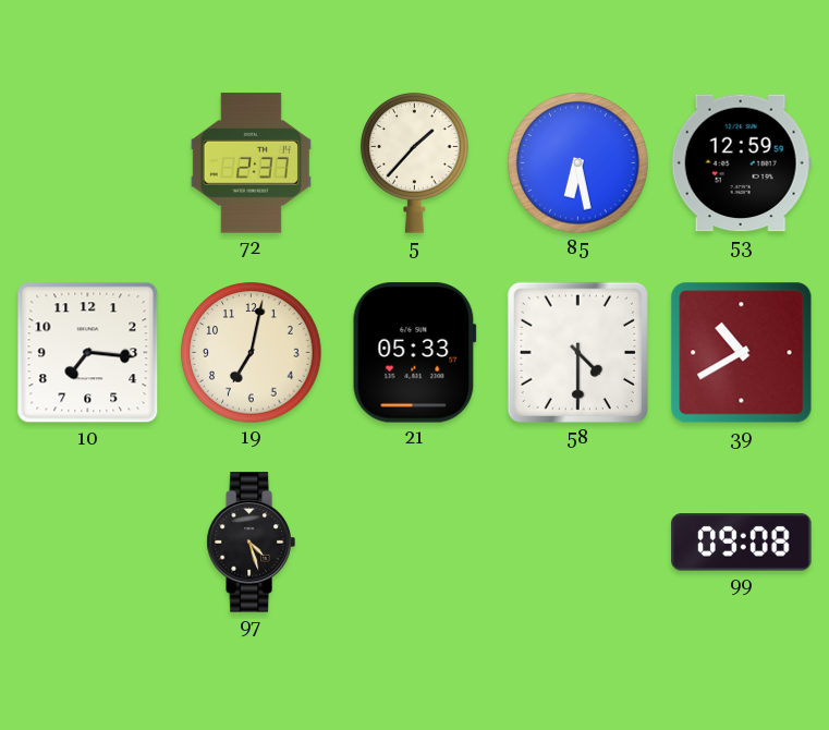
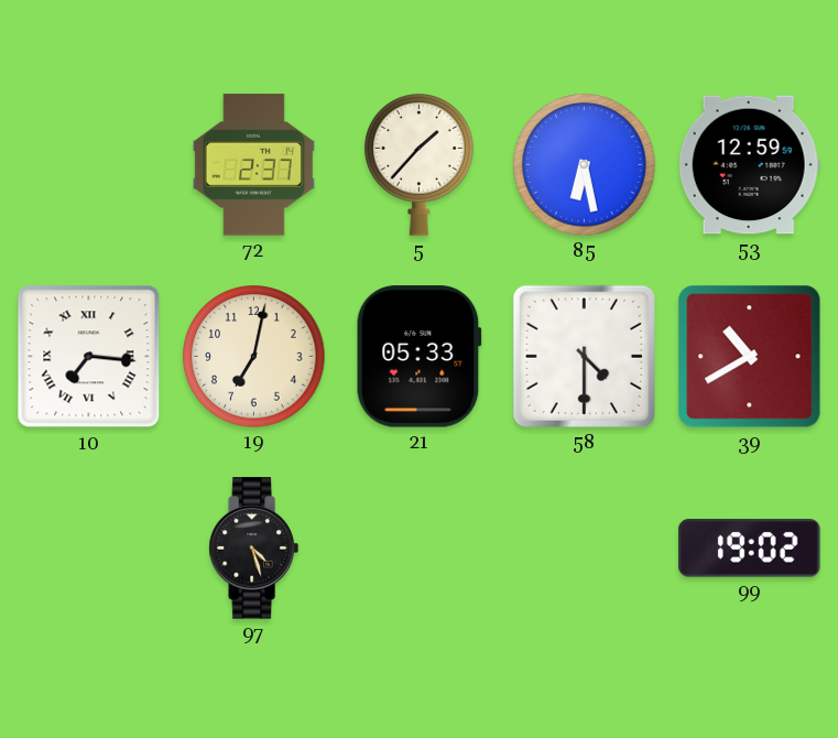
10 numerals: Arabic -> Roman (89, 357)
99: 09:08 -> 19:02 (750, 549)
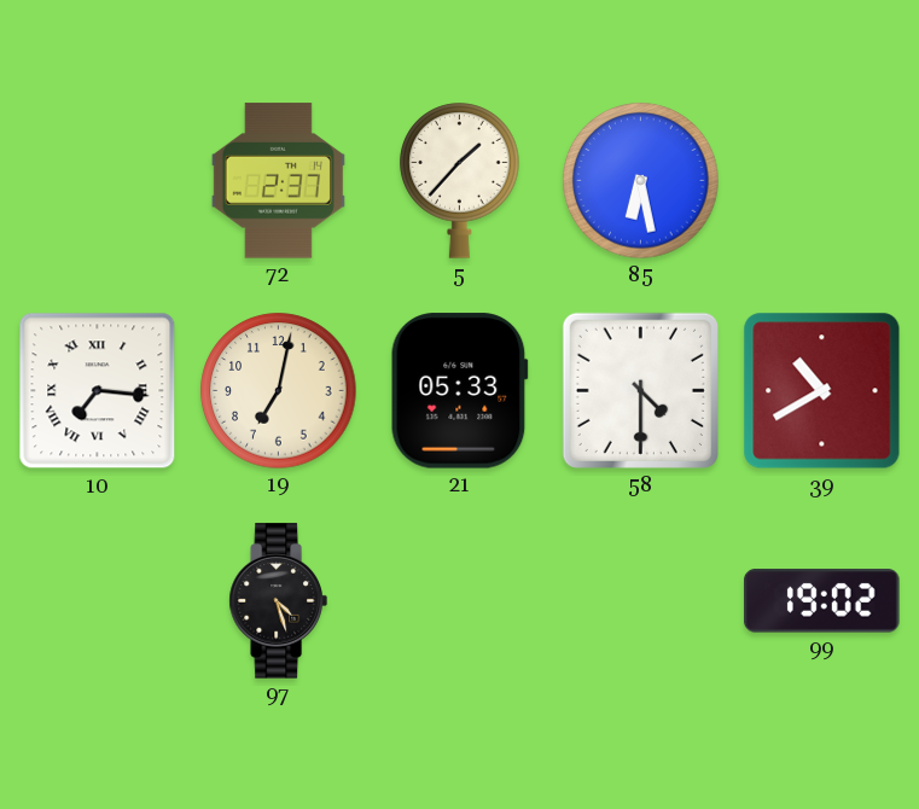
53: 12:59 -> none (749, 165)
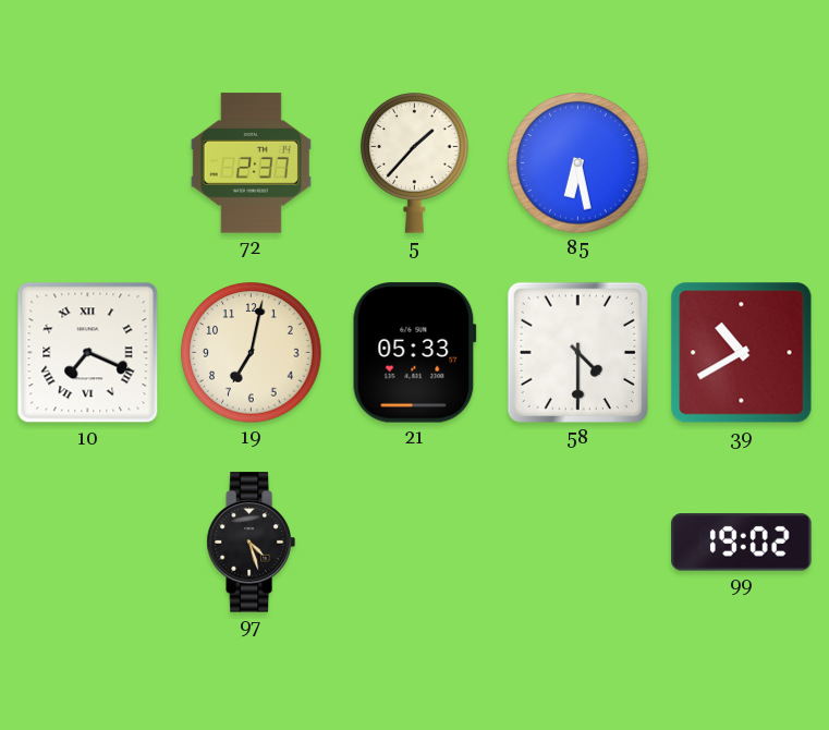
10: 7:16 -> 7:19 (88, 353)
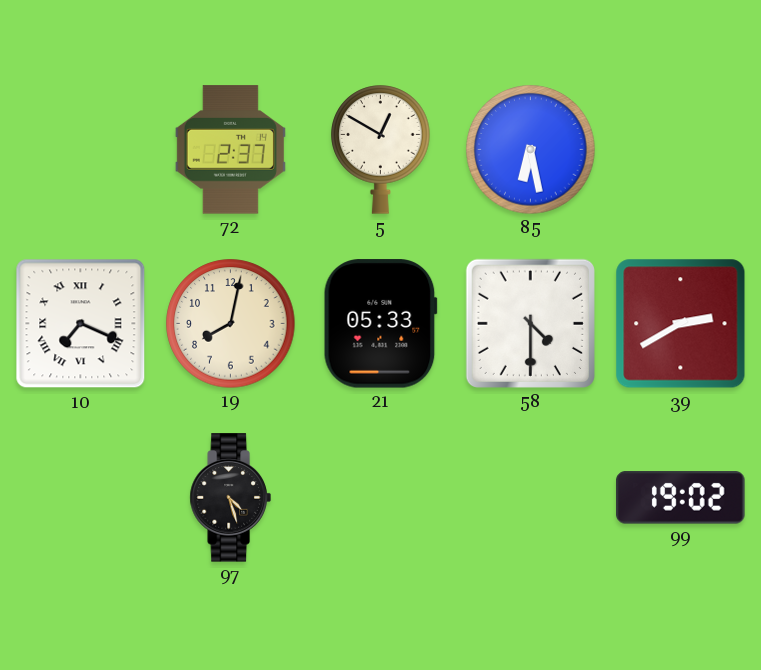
5: 1:37 -> 12:50 (381, 150)
19: 7:02 -> 8:02 (231, 324)
39: 10:40 -> 2:40 (681, 324)
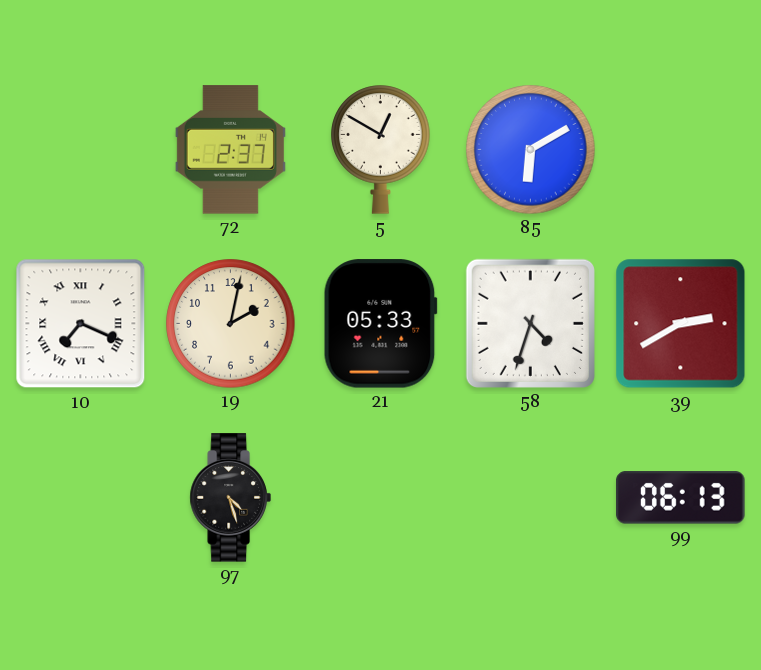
85: 6:28 -> 6:10 (531, 150)
19: 8:02 -> 2:02 (231, 324)
58: 4:30 -> 4:33 (530, 323)
99: 19:02 -> 06:13 (681, 498)
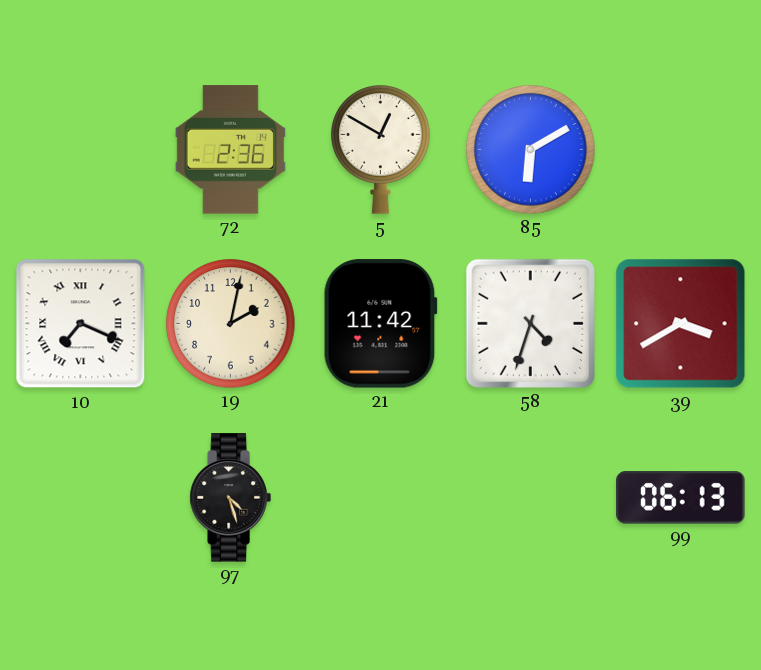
72: 2:37 -> 2:36 (230, 150)
21: 05:33 -> 11:42 (380, 324)
39: 2:40 -> 3:40 (681, 324)
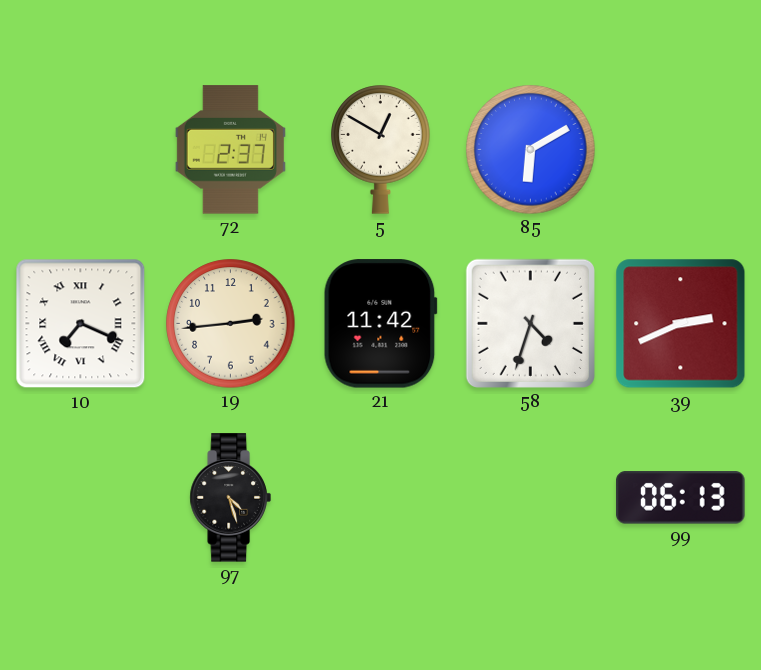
72: 2:36 -> 2:37 (230, 150)
19: 2:02 -> 2:44 (231, 324)
39: 3:40 -> 2:41 (681, 324)
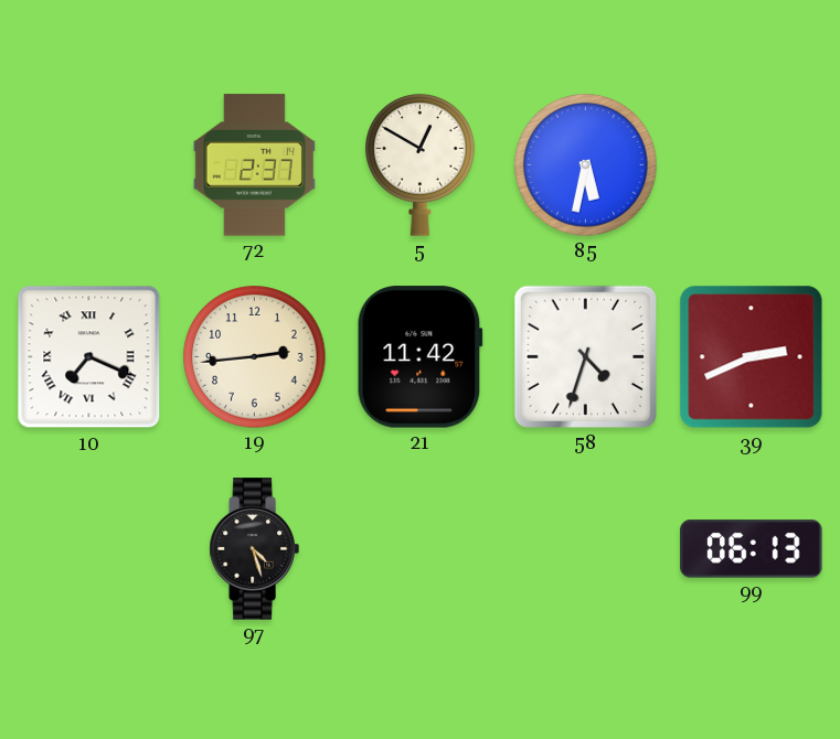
85: 6:10 -> 5:32 (586, 165)
